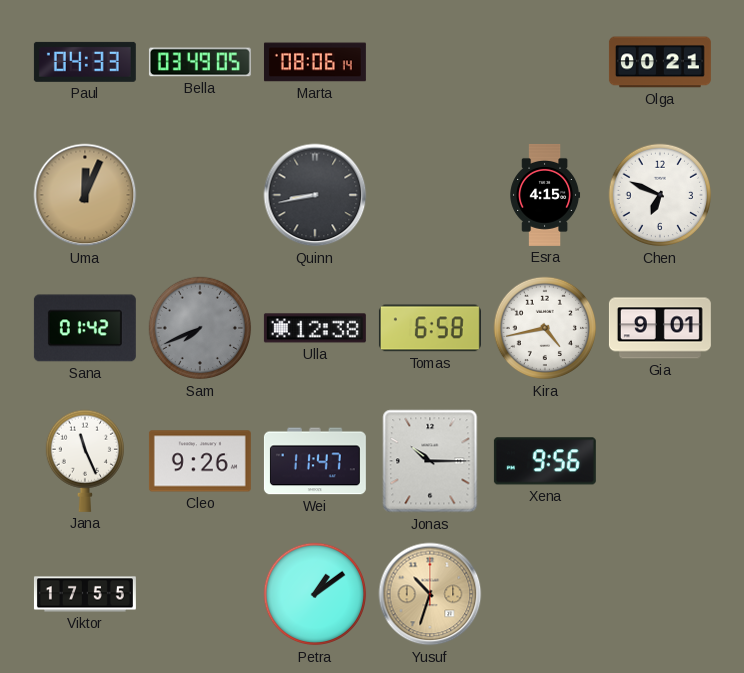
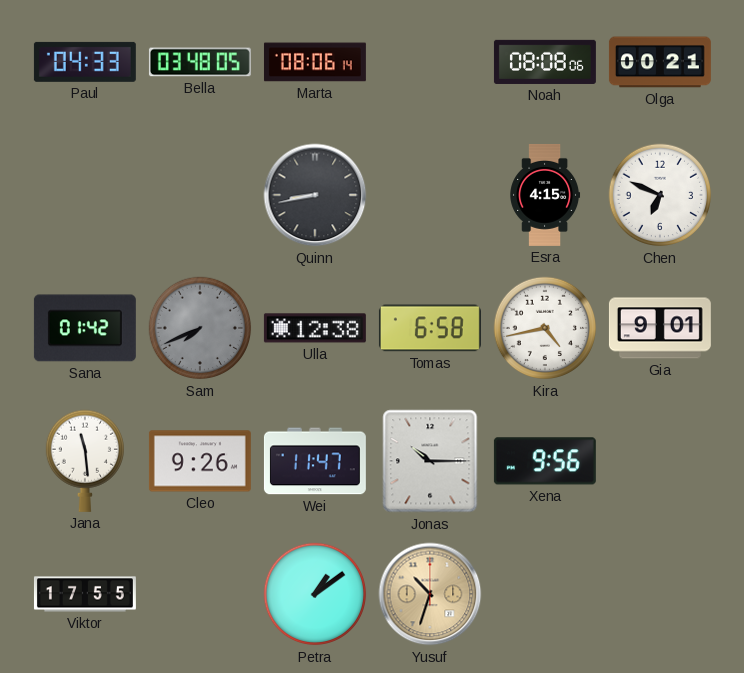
Bella: 03:49 -> 03:48 (200, 62)
Noah: none -> 08:08 (545, 62)
Uma: 12:04 -> none (85, 195)
Jana: 11:26 -> 11:29 (84, 461)
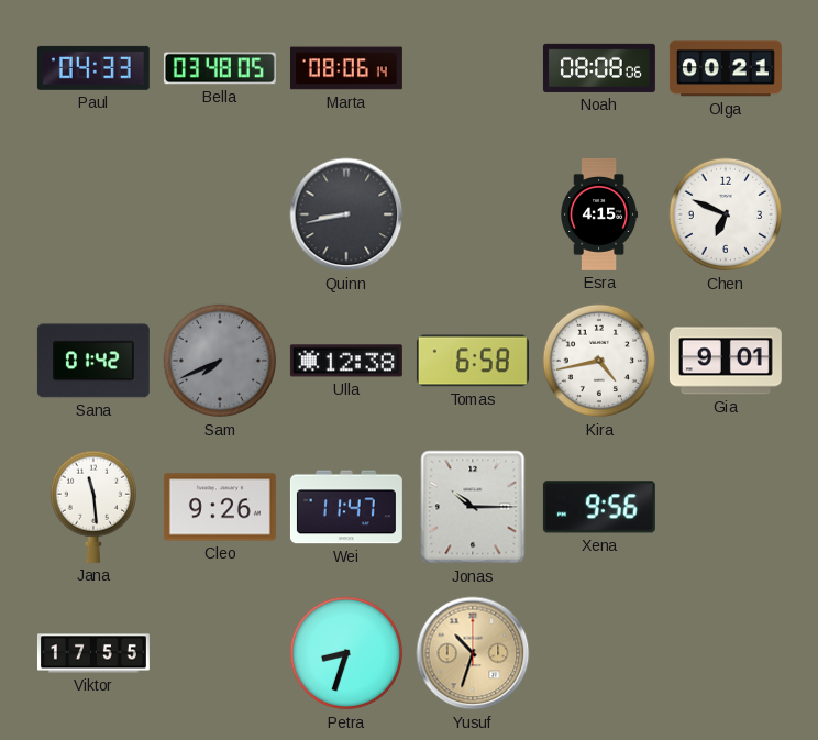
Petra: 1:09 -> 8:33 (346, 653)
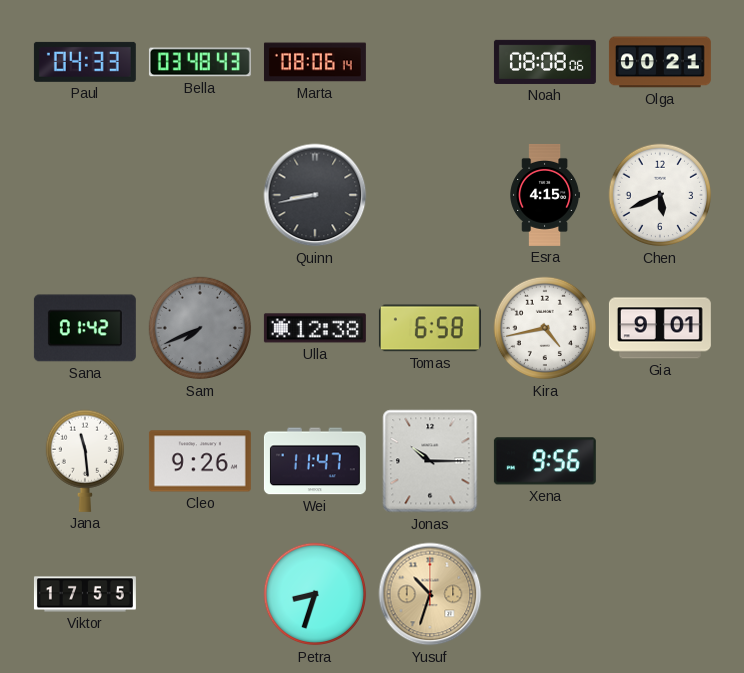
Bella: 03:48:05 -> 03:48:43 (200, 62)
Chen: 6:49 -> 5:41 (660, 195)
